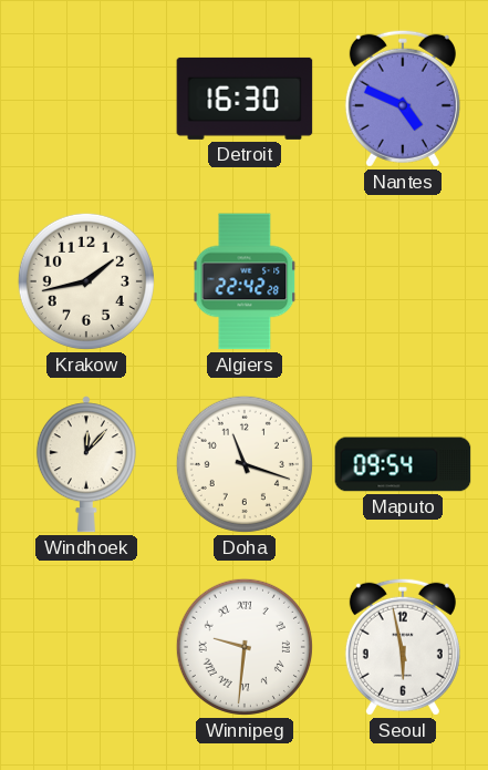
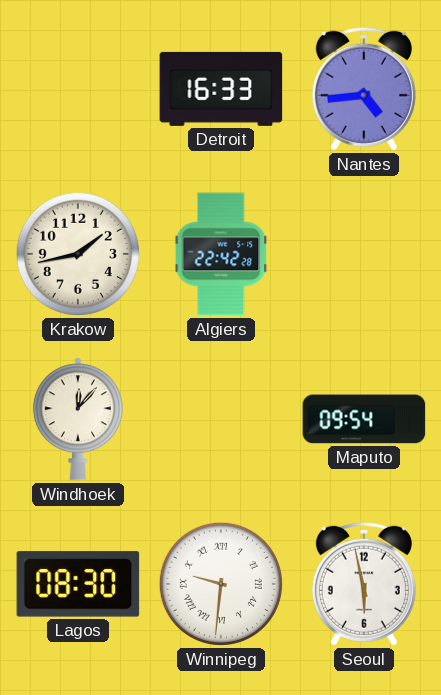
Detroit: 16:30 -> 16:33 (221, 89)
Nantes: 4:49 -> 4:44 (364, 89)
Doha: 11:18 -> none (245, 464)
Lagos: none -> 08:30 (78, 584)
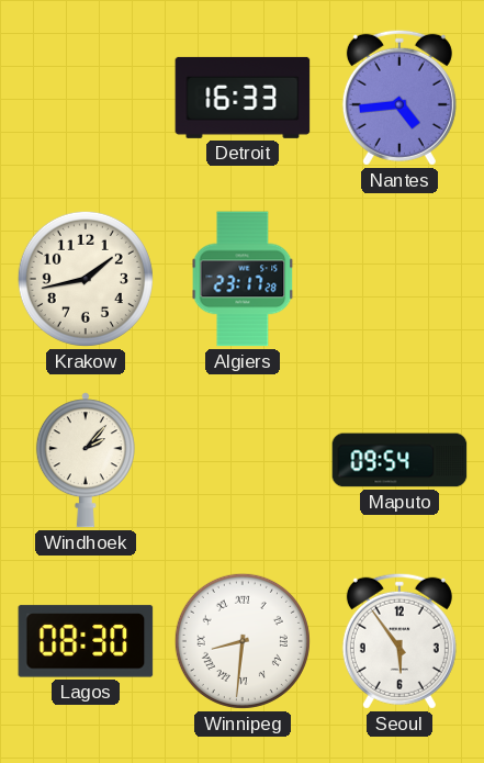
Algiers: 22:42 -> 23:17 (243, 279)
Windhoek: 12:07 -> 2:07 (86, 460)
Winnipeg: 9:31 -> 8:31 (243, 641)
Seoul: 5:58 -> 5:54 (399, 641)
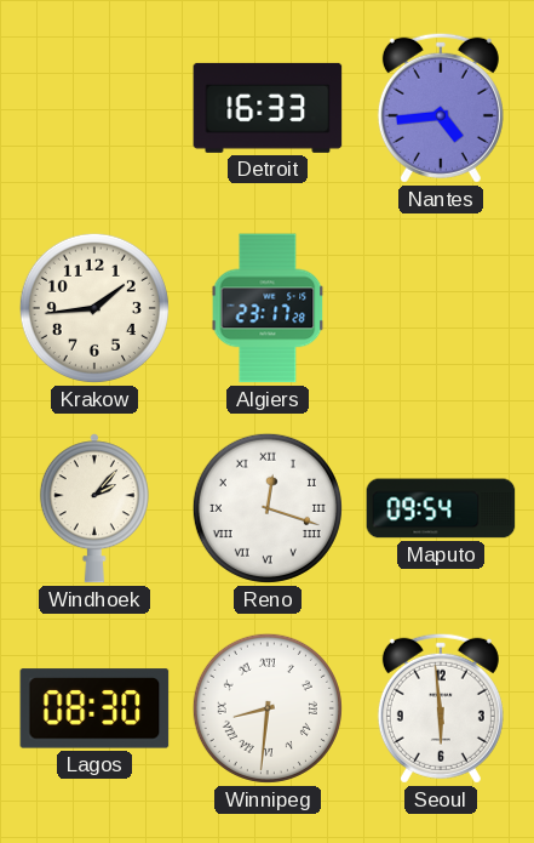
Krakow: 1:43 -> 1:44 (94, 308)
Reno: none -> 12:18 (268, 508)
Seoul: 5:54 -> 5:59 (441, 708)
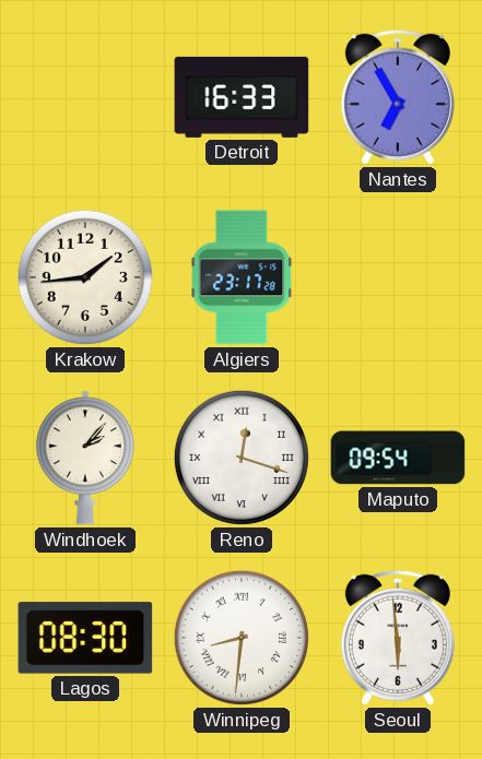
Nantes: 4:44 -> 6:55 (398, 97)
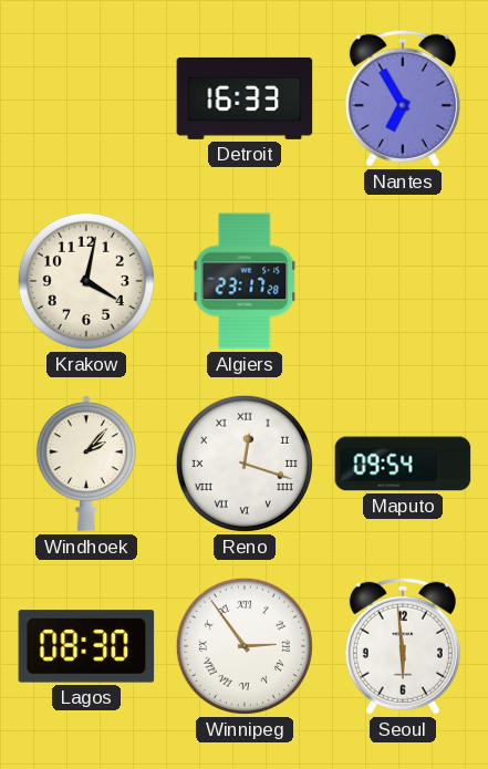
Krakow: 1:44 -> 4:02 (86, 281)
Winnipeg: 8:31 -> 2:54 (245, 646)
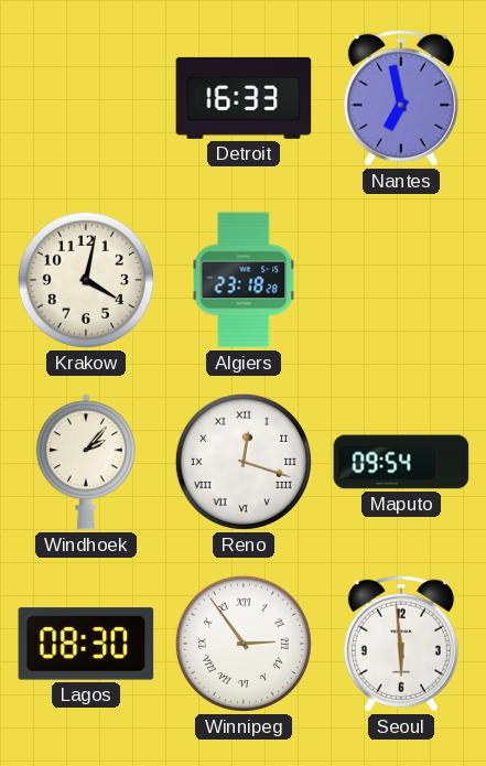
Nantes: 6:55 -> 6:58 (401, 98)
Algiers: 23:17 -> 23:18 (244, 280)
